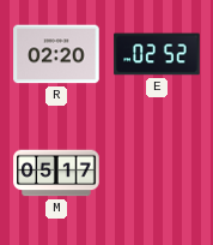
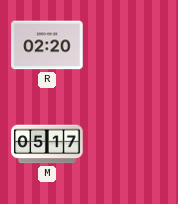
E: 02:52 -> none (157, 54)
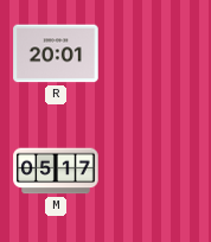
R: 02:20 -> 20:01 (56, 53)
